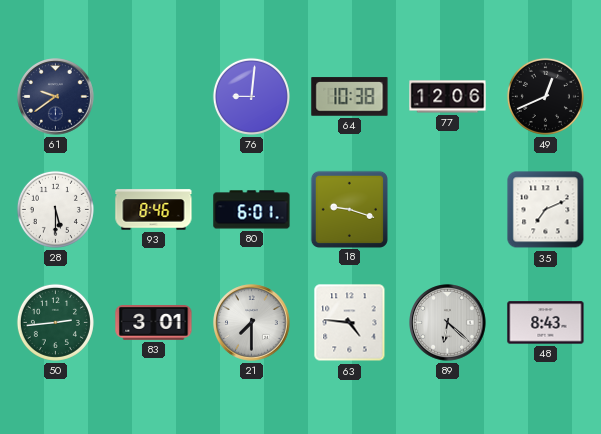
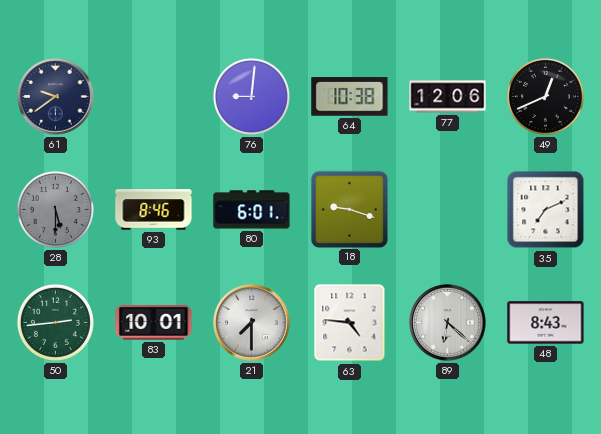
28 dial: white -> grey (55, 209)
83: 3:01 -> 10:01 (154, 323)
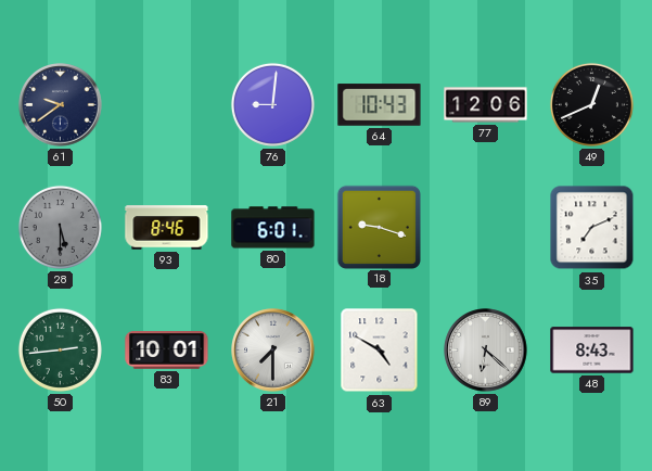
64: 10:38 -> 10:43 (380, 105)
63: 4:46 -> 4:50 (380, 351)
